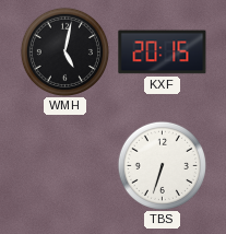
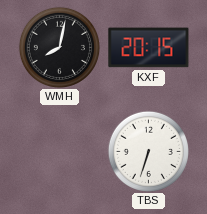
WMH: 5:02 -> 8:02 (59, 47)
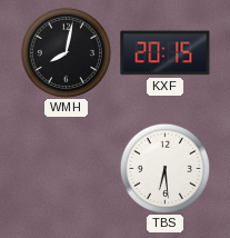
TBS: 6:33 -> 6:29 (164, 168)
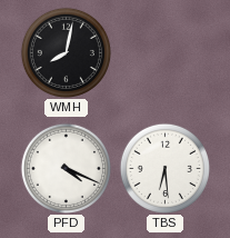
KXF: 20:15 -> none (166, 53)
PFD: none -> 4:19 (66, 168)
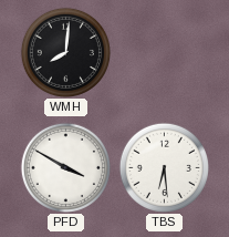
WMH: 8:02 -> 8:01 (65, 52)
PFD: 4:19 -> 3:50 (65, 167)
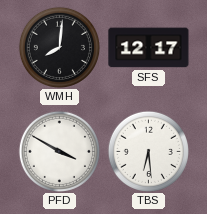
SFS: none -> 12:17 (149, 48)
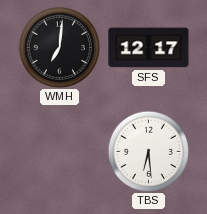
WMH: 8:01 -> 7:01 (59, 47)
PFD: 3:50 -> none (59, 151)
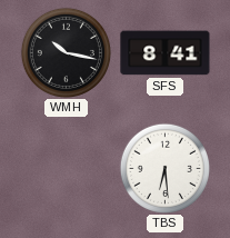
WMH: 7:01 -> 10:17 (66, 52)
SFS: 12:17 -> 8:41 (166, 53)
